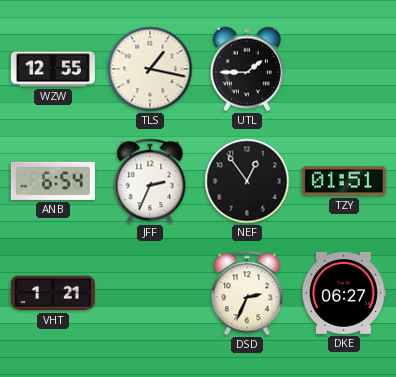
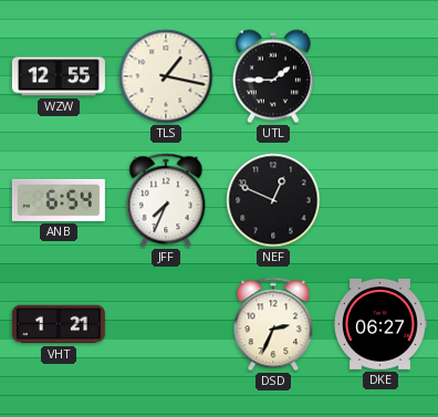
JFF: 2:34 -> 7:34 (166, 200)
NEF: 12:54 -> 12:49 (273, 200)
TZY: 01:51 -> none (344, 181)
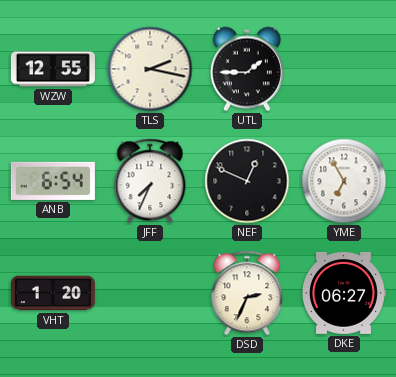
TLS: 1:17 -> 2:17 (150, 69)
YME: none -> 6:55 (344, 181)
VHT: 1:21 -> 1:20 (53, 293)
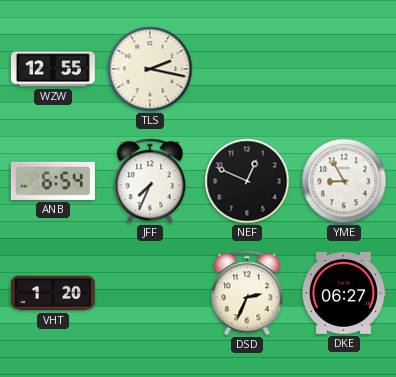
UTL: 1:45 -> none (247, 69)
YME: 6:55 -> 8:55 (344, 181)
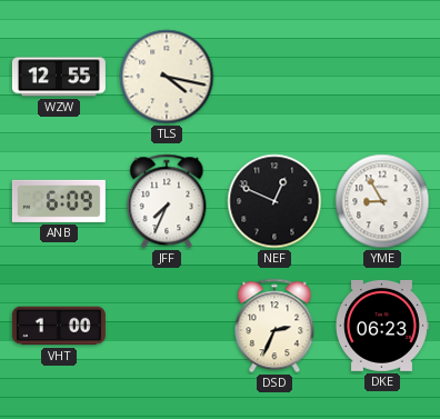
TLS: 2:17 -> 4:17 (167, 77)
ANB: 6:54 -> 6:09 (59, 201)
VHT: 1:20 -> 1:00 (59, 326)
DKE: 06:27 -> 06:23 (381, 326)
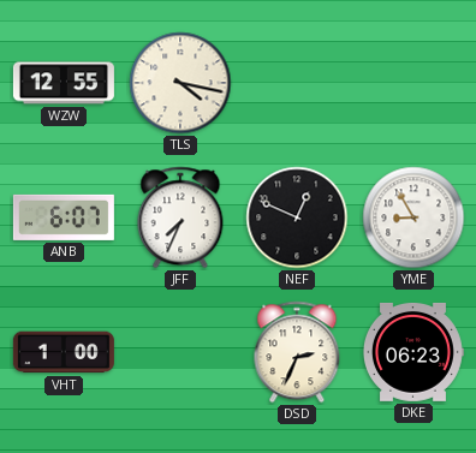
ANB: 6:09 -> 6:07 (64, 217)
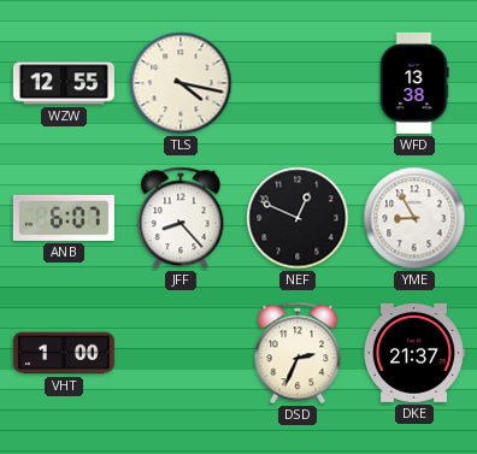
WFD: none -> 13:38 (414, 83)
JFF: 7:34 -> 8:23 (181, 218)
DKE: 06:23 -> 21:37 (413, 353)
